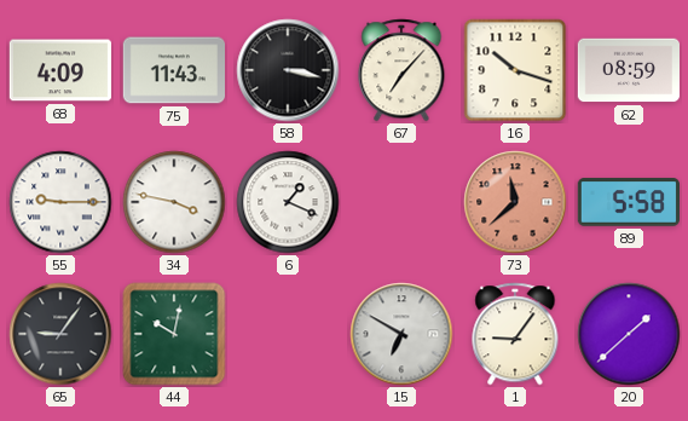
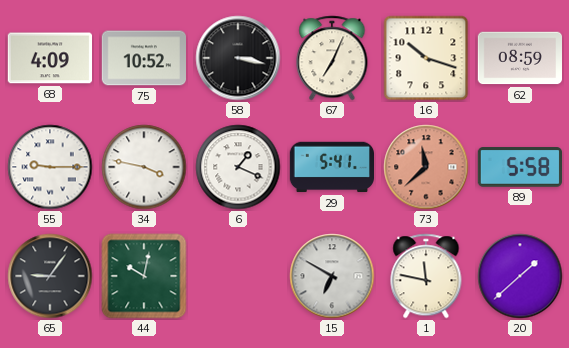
75: 11:43 -> 10:52 (143, 58)
67: 7:07 -> 7:04 (332, 58)
29: none -> 5:41 (331, 167)
1: 9:06 -> 11:47 (426, 276)
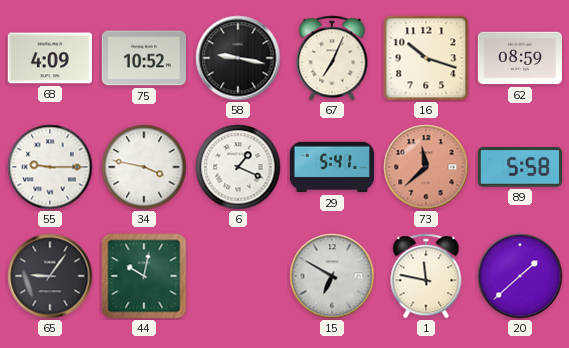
58: 3:17 -> 9:17 (238, 58)
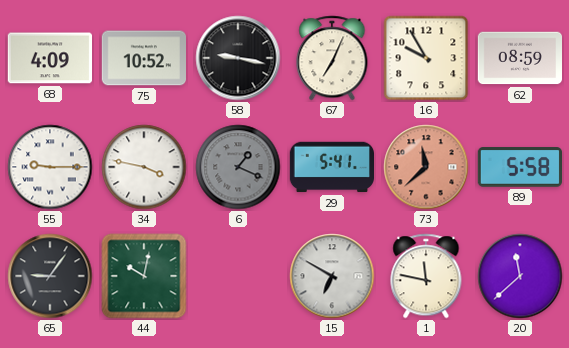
16: 10:18 -> 9:55 (426, 58)
6 dial: white -> grey (238, 167)
20: 1:38 -> 11:38 (520, 276)
